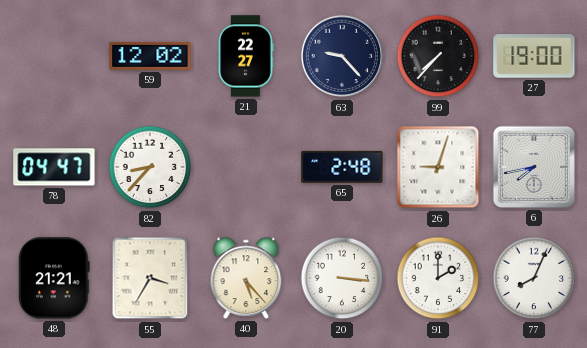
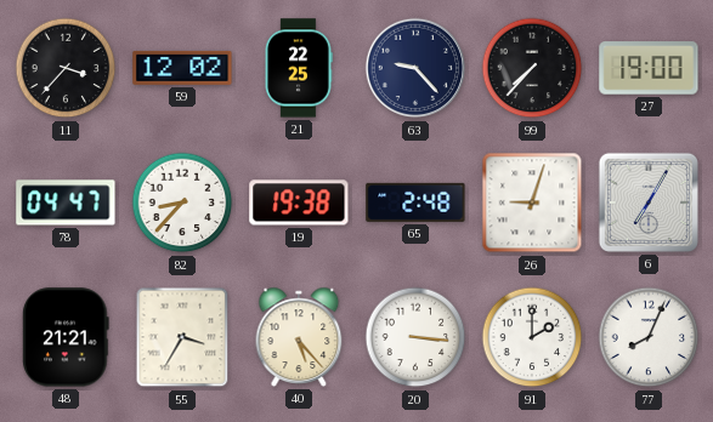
11: none -> 3:37 (66, 68)
21: 22:27 -> 22:25 (299, 68)
19: none -> 19:38 (299, 203)
6: 7:43 -> 7:05 (649, 203)
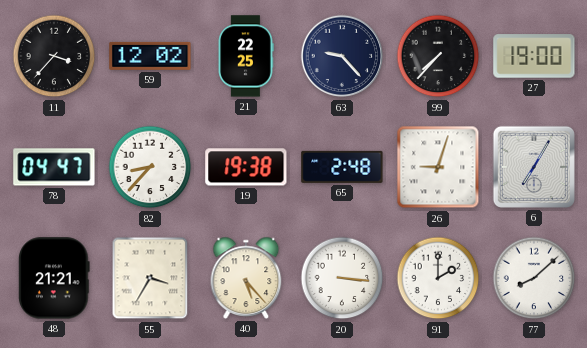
77: 8:04 -> 8:08 (534, 278)
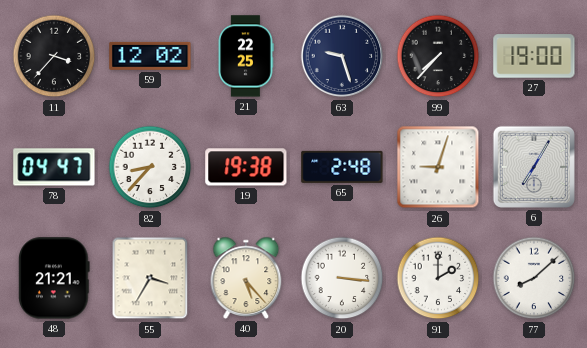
63: 9:23 -> 9:27 (342, 56)
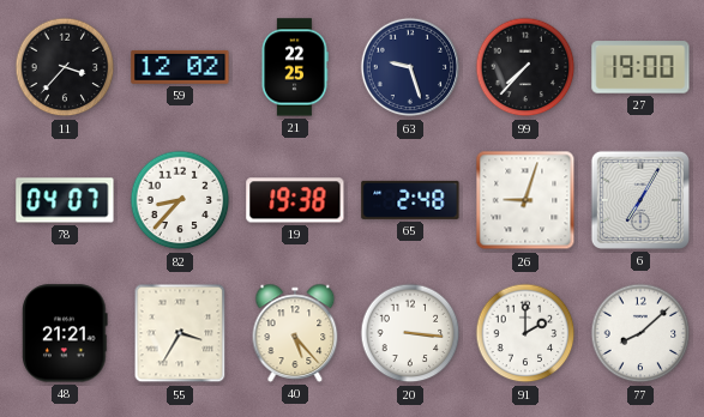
78: 04:47 -> 04:07 (65, 200)
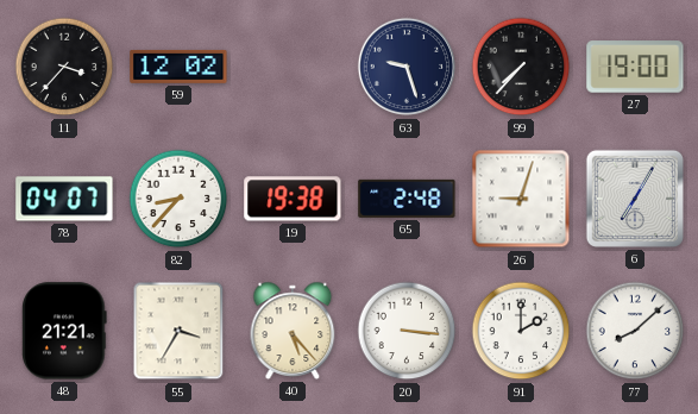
21: 22:25 -> none (295, 67)
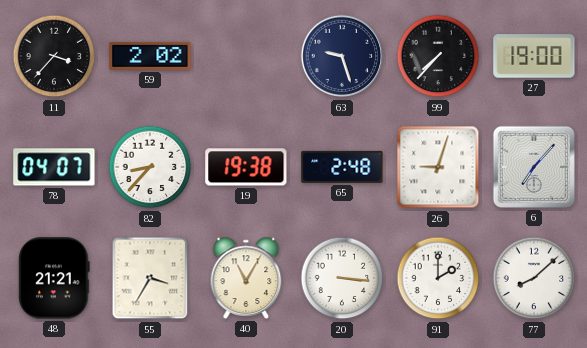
59: 12:02 -> 2:02 (150, 56)
6: 7:05 -> 7:07 (534, 167)
40: 5:23 -> 11:05 (246, 278)
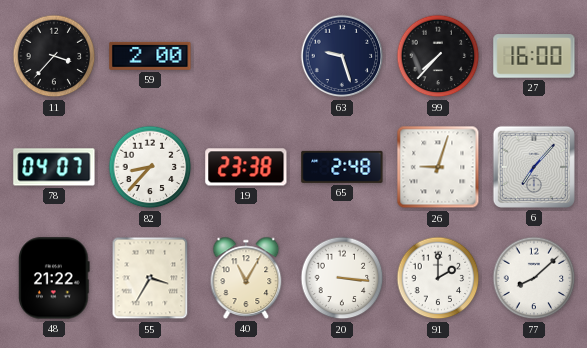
59: 2:02 -> 2:00 (150, 56)
27: 19:00 -> 16:00 (534, 56)
19: 19:38 -> 23:38 (246, 167)
48: 21:21 -> 21:22 (54, 278)
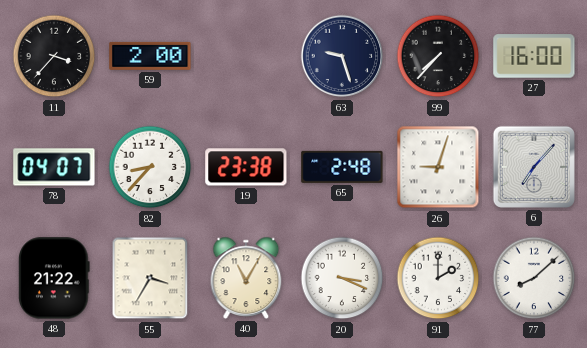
20: 3:16 -> 3:19 (342, 278)
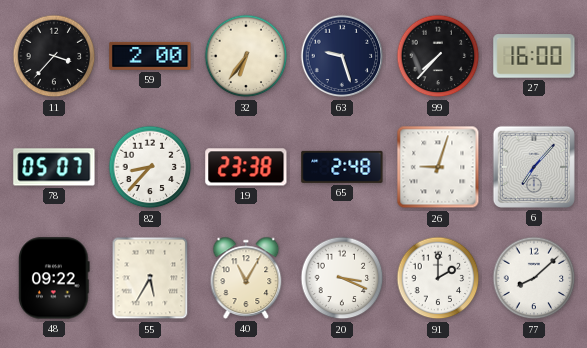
32: none -> 6:36 (246, 56)
78: 04:07 -> 05:07 (54, 167)
48: 21:22 -> 09:22 (54, 278)
55: 3:35 -> 5:35 (150, 278)
